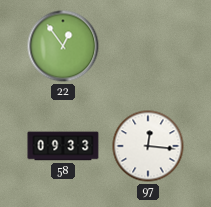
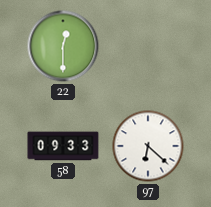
22: 12:54 -> 12:30 (63, 46)
97: 12:16 -> 6:22 (148, 146)
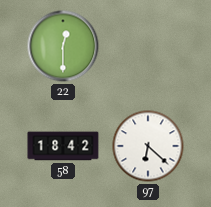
58: 09:33 -> 18:42 (63, 146)
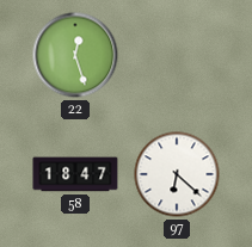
22: 12:30 -> 12:27 (75, 55)
58: 18:42 -> 18:47 (75, 174)
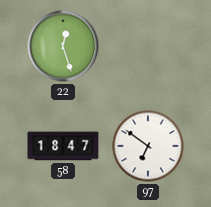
97: 6:22 -> 6:51 (148, 146)
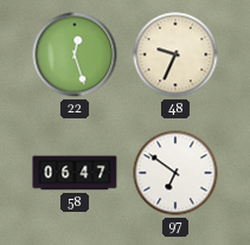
48: none -> 9:34 (175, 54)
58: 18:47 -> 06:47 (75, 173)
